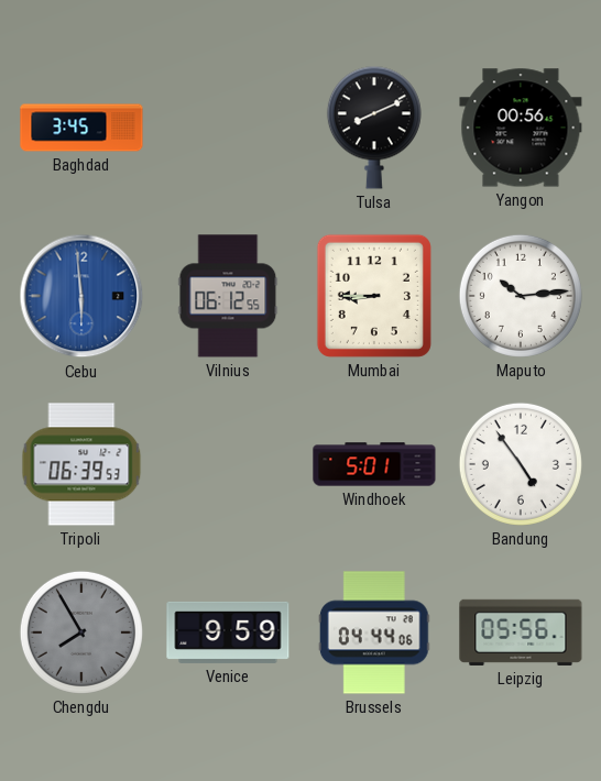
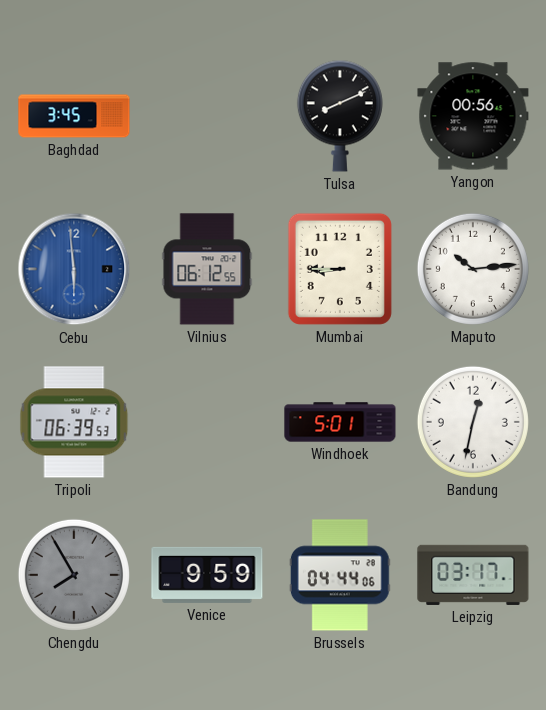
Bandung: 4:54 -> 12:32 (473, 422)
Leipzig: 05:56 -> 03:17 (473, 575)
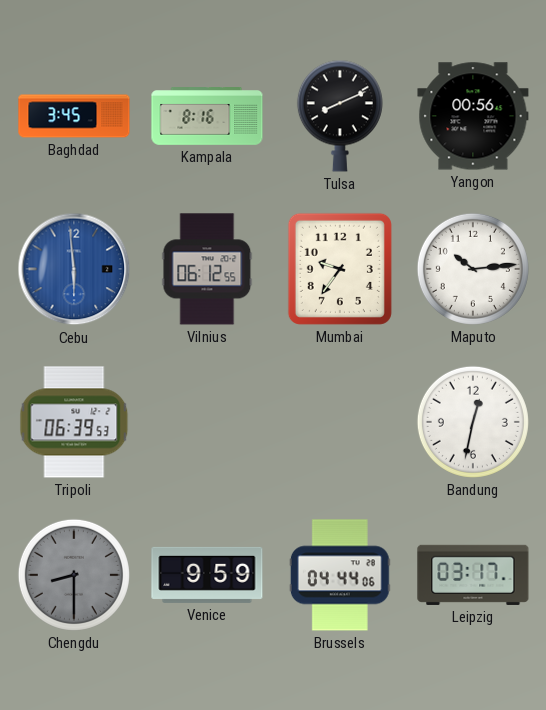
Kampala: none -> 8:16 (207, 117)
Mumbai: 8:45 -> 9:36 (340, 269)
Windhoek: 5:01 -> none (340, 422)
Chengdu: 7:55 -> 8:30 (74, 575)
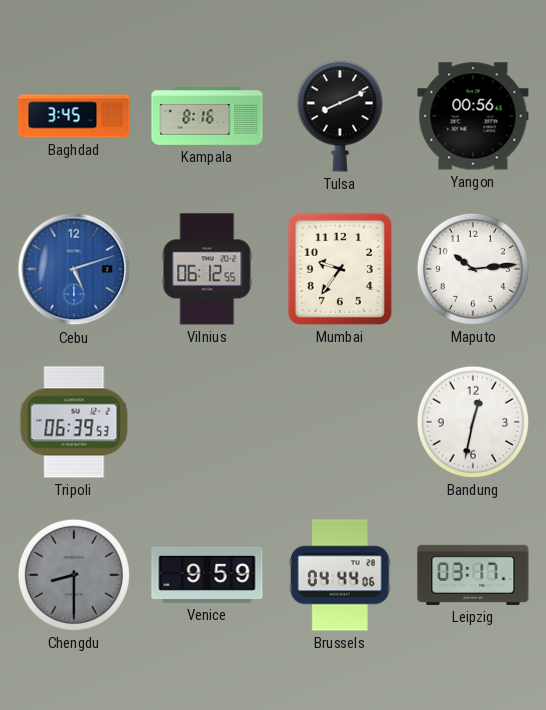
Cebu: 5:59 -> 5:12 (74, 269)
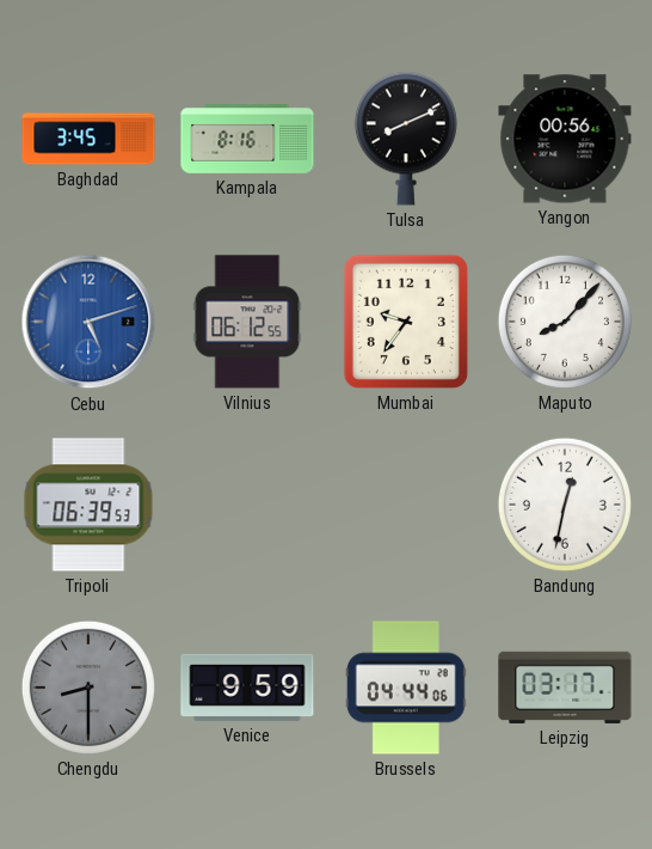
Maputo: 10:14 -> 8:07 (565, 322)
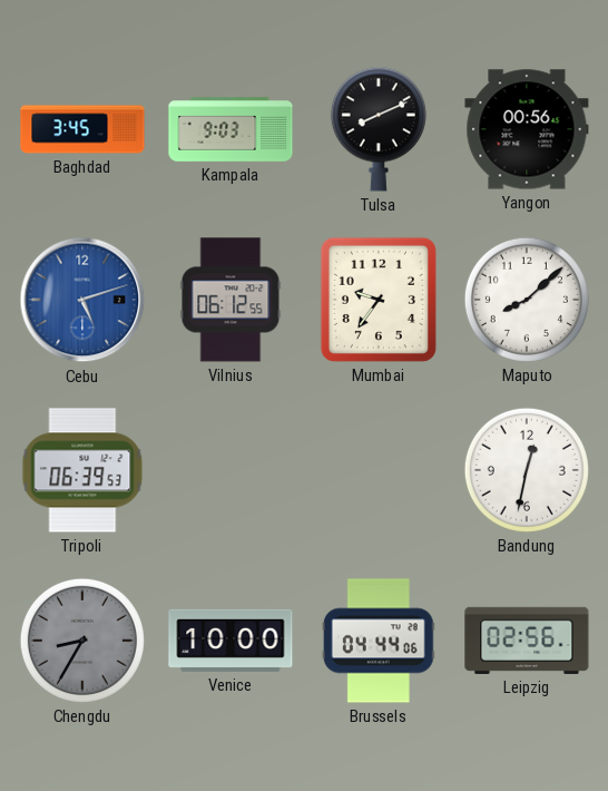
Kampala: 8:16 -> 9:03 (231, 130)
Maputo: 8:07 -> 8:08 (527, 300)
Chengdu: 8:30 -> 8:35 (82, 641)
Venice: 9:59 -> 10:00 (231, 641)
Leipzig: 03:17 -> 02:56 (527, 641)
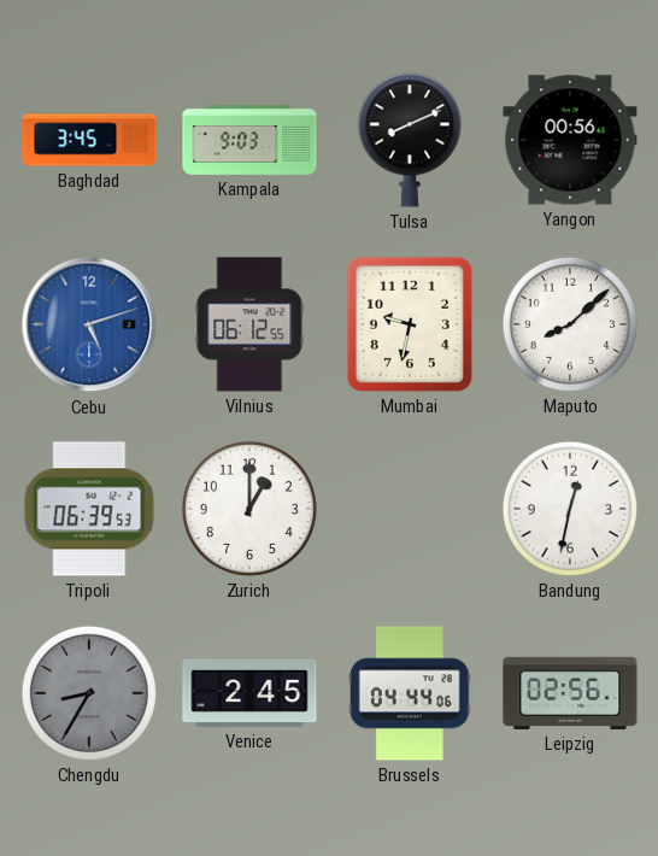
Mumbai: 9:36 -> 9:32 (410, 324)
Zurich: none -> 1:00 (249, 509)
Venice: 10:00 -> 2:45 (249, 693)
